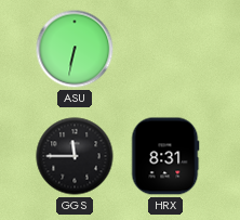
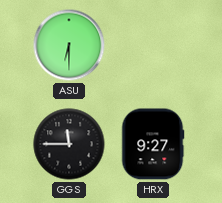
ASU: 6:32 -> 6:30 (69, 45)
HRX: 8:31 -> 9:27 (153, 144)
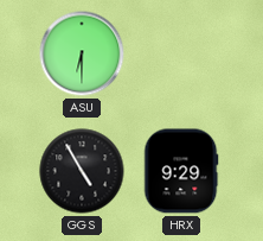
GGS: 11:45 -> 4:55 (82, 171)
HRX: 9:27 -> 9:29 (181, 171)
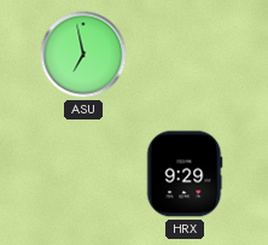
ASU: 6:30 -> 6:58 (83, 54)
GGS: 4:55 -> none (82, 171)
